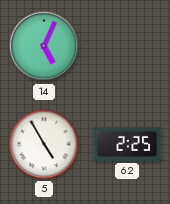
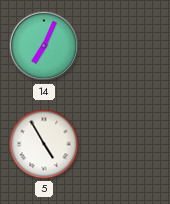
14: 5:04 -> 7:04 (44, 46)
62: 2:25 -> none (127, 144)
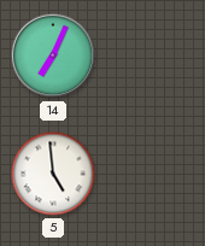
5: 4:55 -> 4:59 (53, 174)
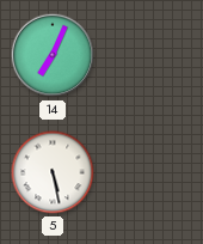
5: 4:59 -> 5:28 (53, 172)
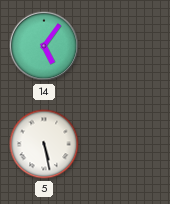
14: 7:04 -> 5:06 (44, 46)
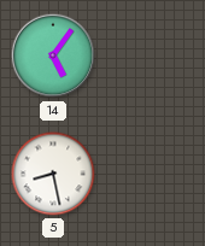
5: 5:28 -> 8:28 (53, 174)
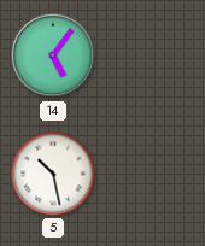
5: 8:28 -> 10:28 (53, 174)
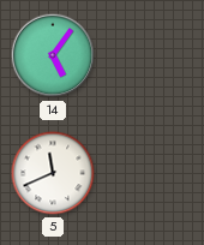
5: 10:28 -> 11:41 (53, 173)
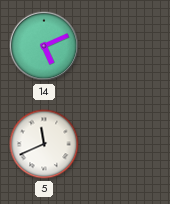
14: 5:06 -> 5:11 (44, 46)
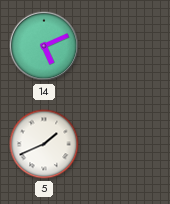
5: 11:41 -> 1:41 (44, 144)
